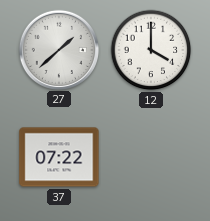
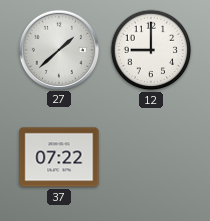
12: 4:00 -> 9:00 (151, 50)
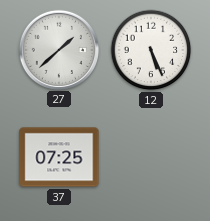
12: 9:00 -> 5:26 (151, 50)
37: 07:22 -> 07:25 (59, 157)
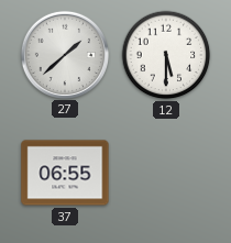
12: 5:26 -> 5:30 (166, 55)
37: 07:25 -> 06:55 (65, 173)
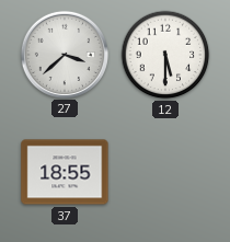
27: 1:38 -> 3:38 (64, 54)
37: 06:55 -> 18:55 (65, 172)
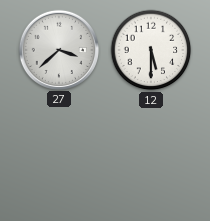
37: 18:55 -> none (65, 172)
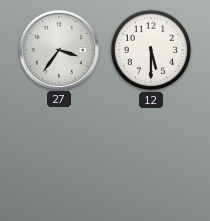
27: 3:38 -> 3:36 (58, 49)
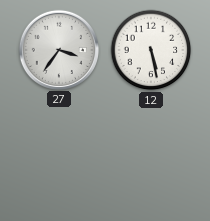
12: 5:30 -> 5:28 (151, 50)
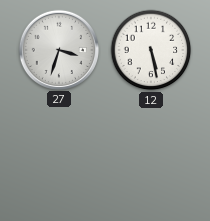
27: 3:36 -> 3:33 (58, 49)
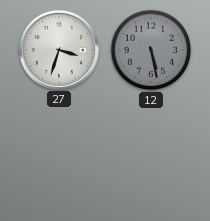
12 dial: white -> grey (151, 50)
